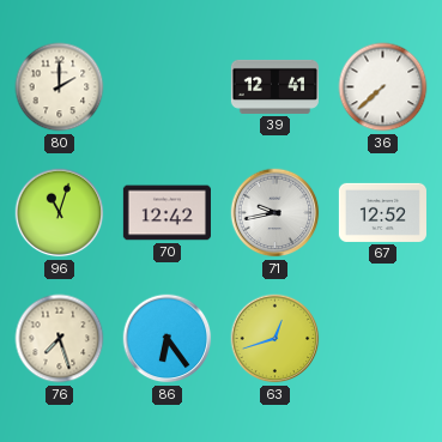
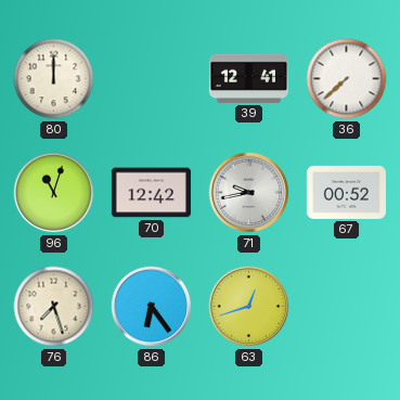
80: 2:00 -> 12:00 (54, 79)
67: 12:52 -> 00:52 (346, 192)
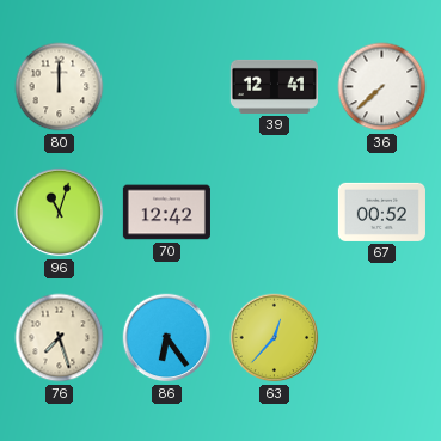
71: 9:43 -> none (249, 193)
63: 12:42 -> 12:37 (275, 338)
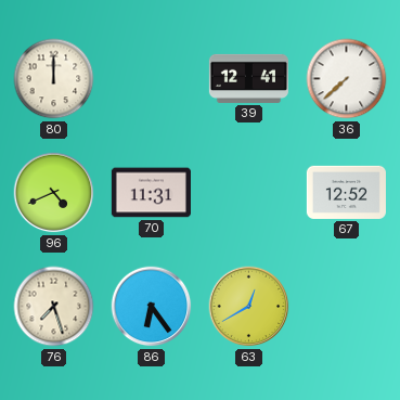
96: 11:03 -> 4:41 (54, 193)
70: 12:42 -> 11:31 (151, 193)
67: 00:52 -> 12:52 (346, 192)
63: 12:37 -> 12:40 (249, 307)
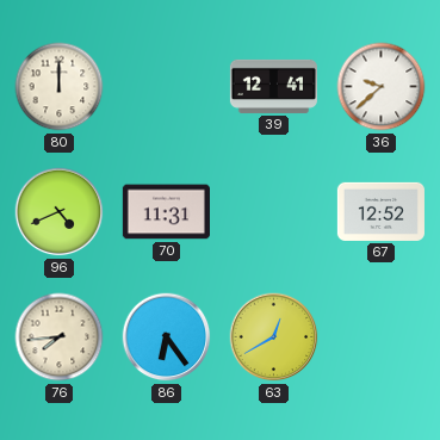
36: 7:38 -> 9:38 (382, 87)
76: 7:27 -> 7:44 (60, 337)
